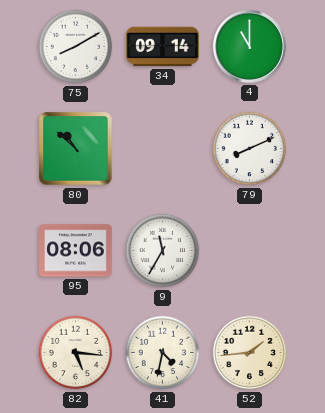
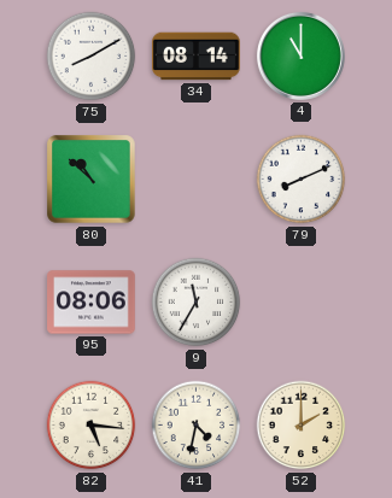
34: 09:14 -> 08:14 (197, 57)
52: 1:44 -> 2:00 (302, 426)
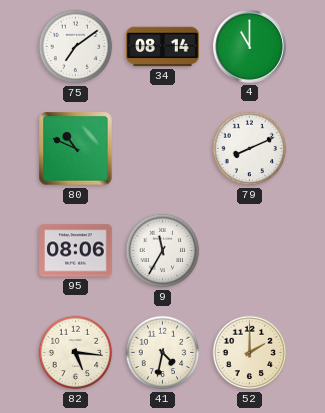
75: 8:10 -> 7:09 (76, 47)
80: 10:52 -> 10:49 (76, 149)
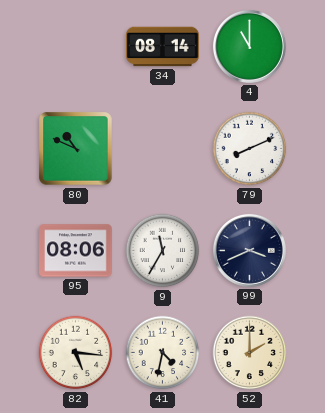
75: 7:09 -> none (76, 47)
99: none -> 3:41 (249, 250)
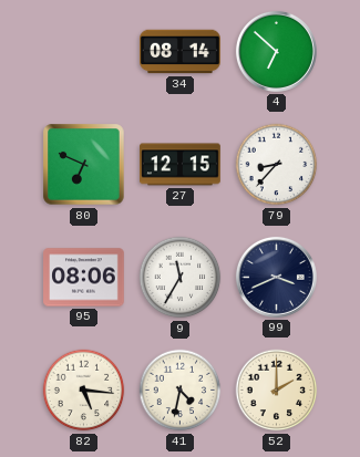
4: 11:00 -> 6:52 (276, 51)
80: 10:49 -> 6:49 (84, 165)
27: none -> 12:15 (181, 165)
79: 8:11 -> 8:37 (277, 165)
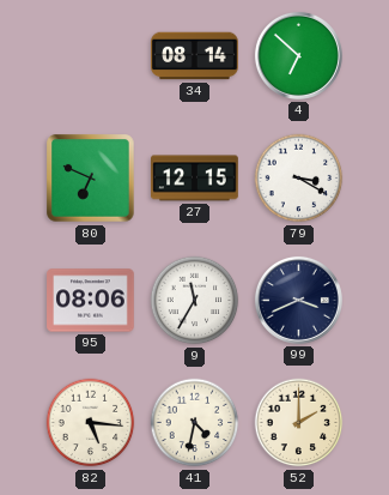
79: 8:37 -> 3:20 (299, 179)
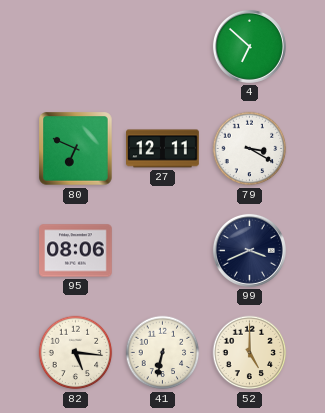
34: 08:14 -> none (195, 56)
27: 12:15 -> 12:11 (163, 149)
9: 11:35 -> none (195, 301)
41: 4:32 -> 6:32 (163, 353)
52: 2:00 -> 5:00 (250, 353)
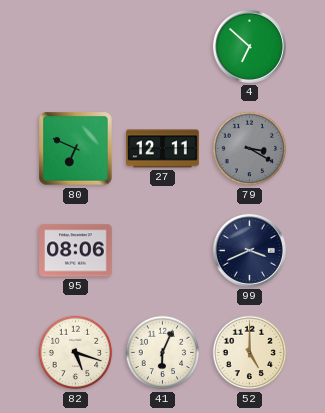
79 dial: white -> grey (250, 149)
82: 5:16 -> 5:18 (76, 353)
41: 6:32 -> 6:04 (163, 353)
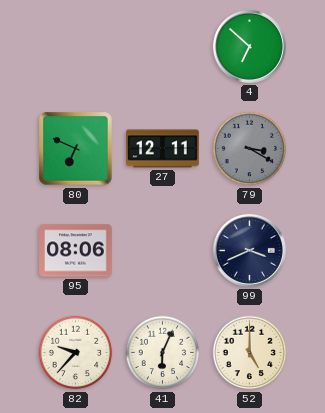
82: 5:18 -> 9:37 (76, 353)
